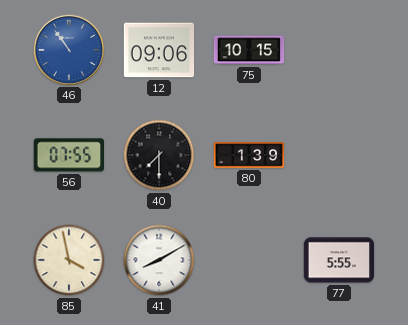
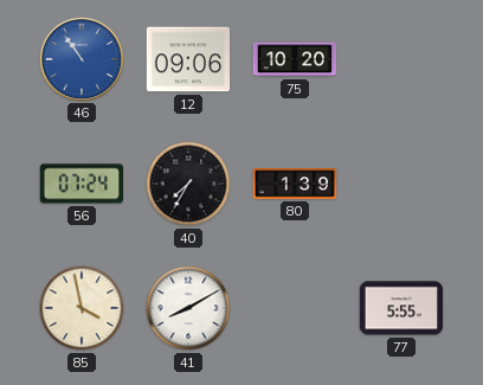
75: 10:15 -> 10:20 (295, 59)
56: 07:55 -> 07:24 (80, 184)
40: 7:30 -> 7:35 (188, 184)
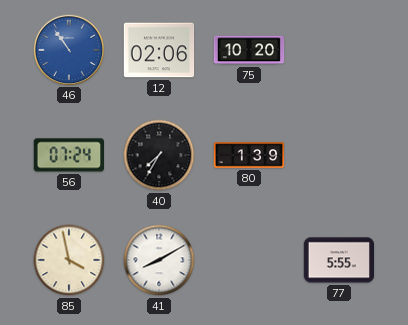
12: 09:06 -> 02:06 (159, 50)
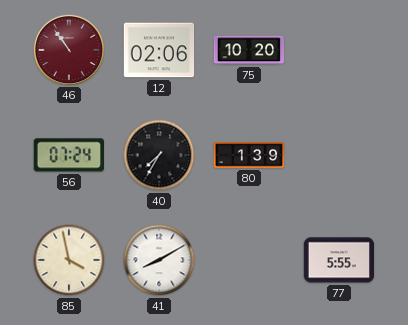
46 dial: blue -> burgundy (68, 49)
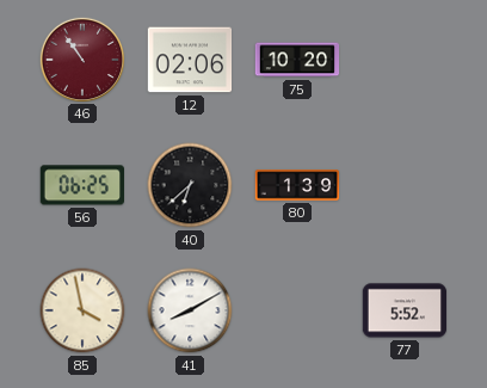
56: 07:24 -> 06:25 (81, 185)
40: 7:35 -> 6:38 (190, 185)
77: 5:55 -> 5:52 (405, 310)
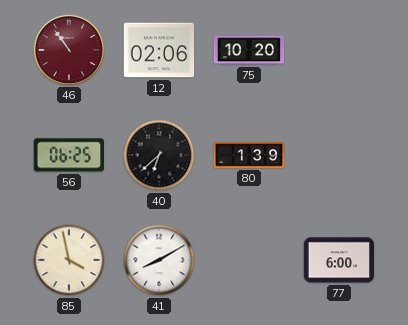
77: 5:52 -> 6:00 (339, 260)
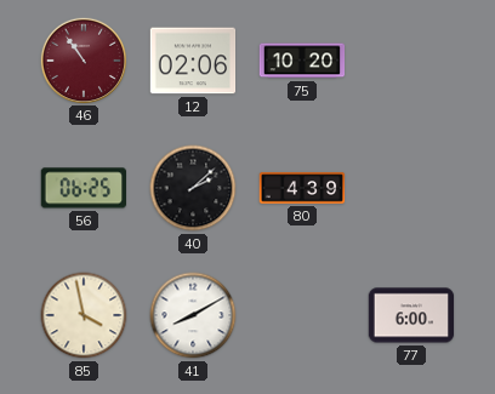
40: 6:38 -> 2:08 (193, 188)
80: 1:39 -> 4:39 (302, 188)
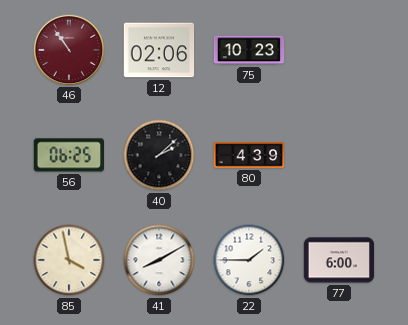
75: 10:20 -> 10:23 (249, 50)
22: none -> 1:45 (249, 260)
